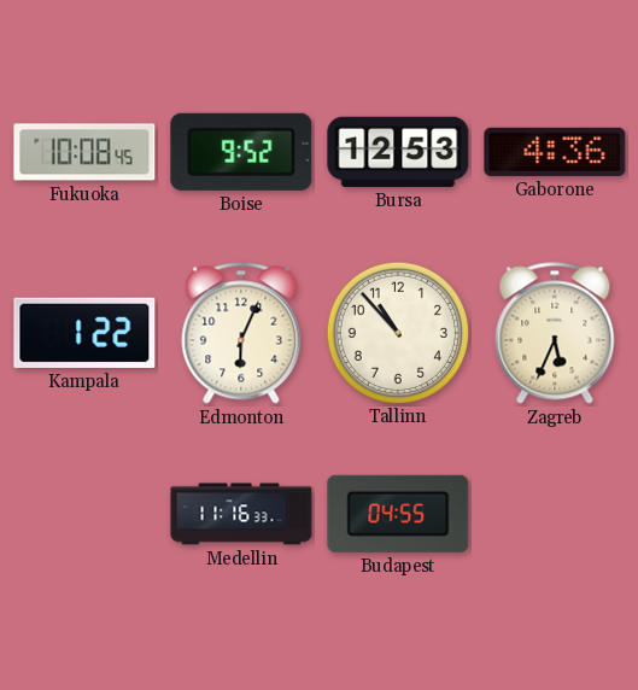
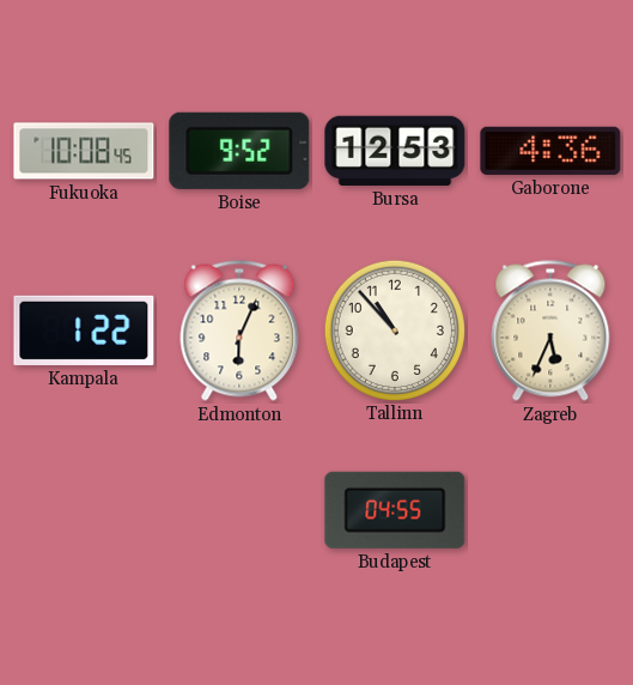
Medellin: 11:16 -> none (241, 514)
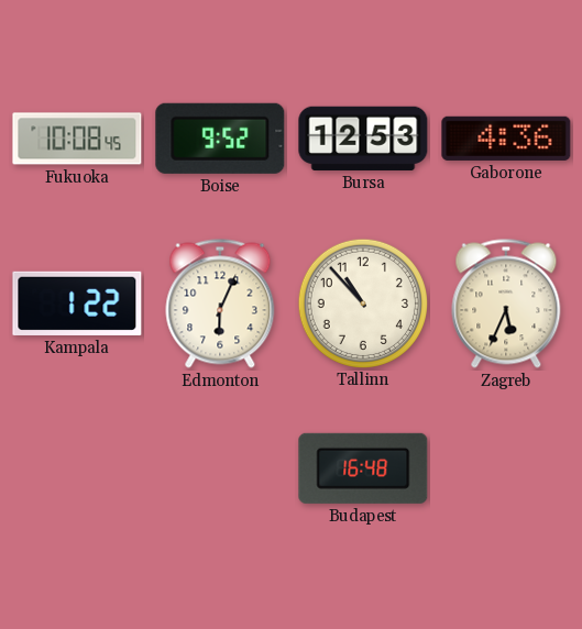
Budapest: 04:55 -> 16:48 (363, 468)
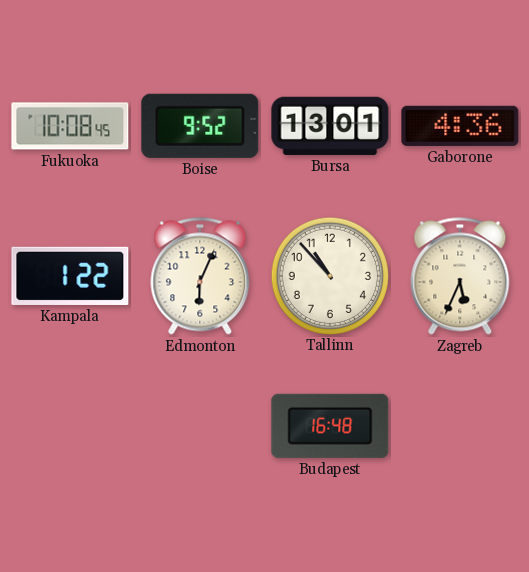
Bursa: 12:53 -> 13:01 (330, 126)
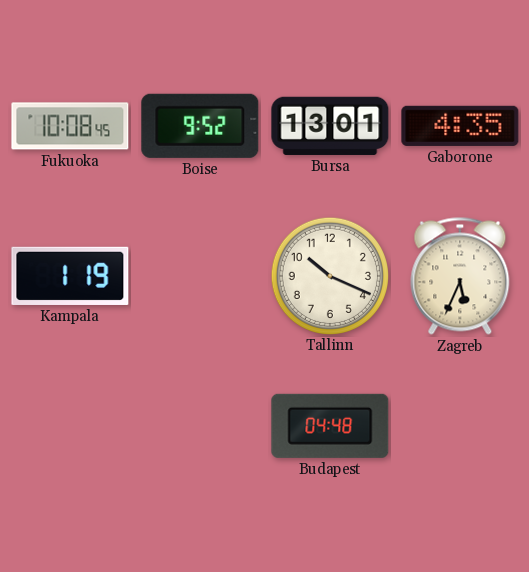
Gaborone: 4:36 -> 4:35 (460, 126)
Kampala: 1:22 -> 1:19 (70, 276)
Edmonton: 6:04 -> none (200, 276)
Tallinn: 10:53 -> 10:19 (329, 275)
Budapest: 16:48 -> 04:48 (330, 426)
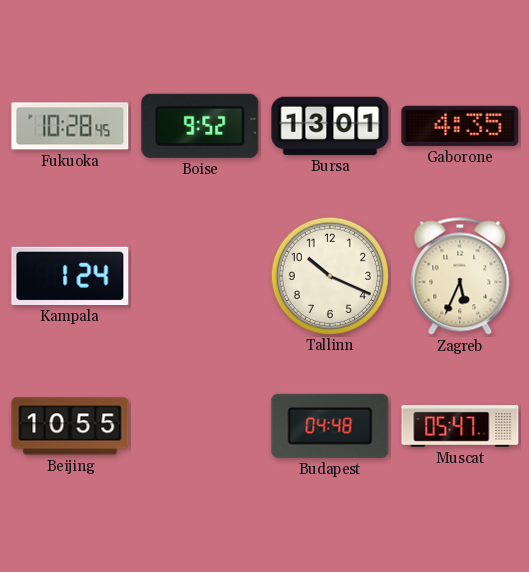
Fukuoka: 10:08 -> 10:28 (70, 126)
Kampala: 1:19 -> 1:24 (70, 276)
Beijing: none -> 10:55 (70, 426)
Muscat: none -> 05:47 (460, 427)
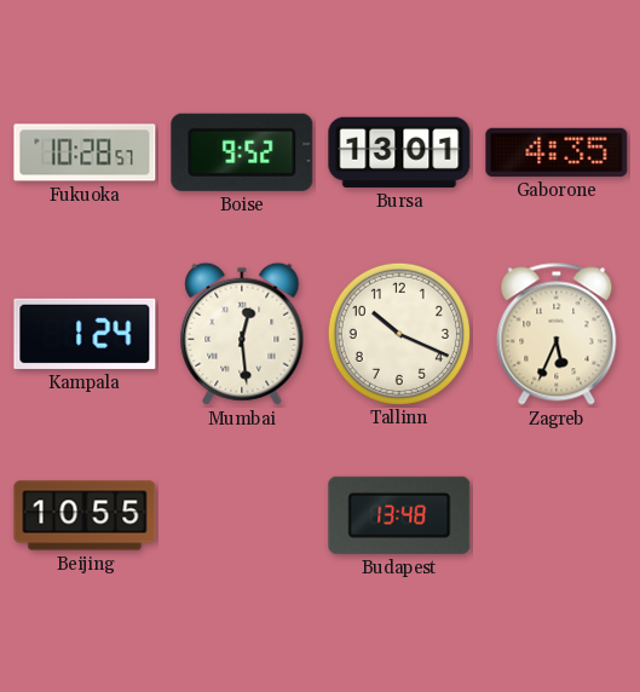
Fukuoka: 10:28:45 -> 10:28:57 (85, 152)
Mumbai: none -> 12:29 (242, 334)
Budapest: 04:48 -> 13:48 (399, 515)
Muscat: 05:47 -> none (460, 427)
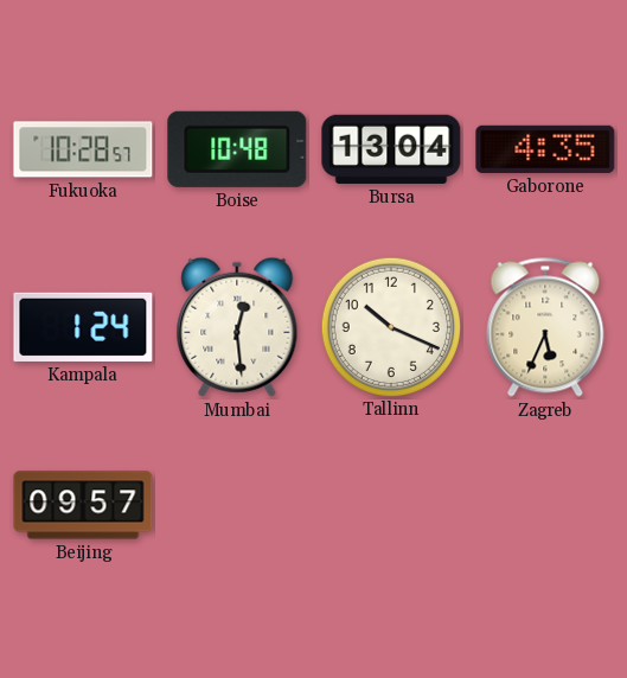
Boise: 9:52 -> 10:48 (237, 149)
Bursa: 13:01 -> 13:04 (391, 149)
Beijing: 10:55 -> 09:57 (83, 505)
Budapest: 13:48 -> none (399, 515)
